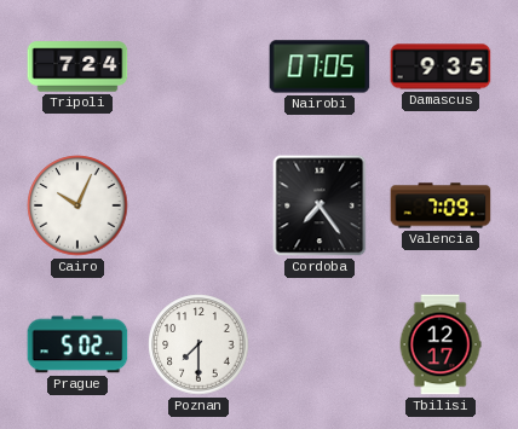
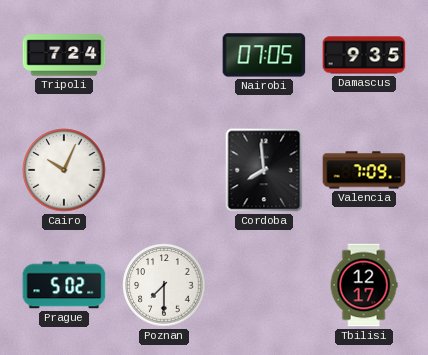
Cordoba: 7:24 -> 7:59 (264, 170)
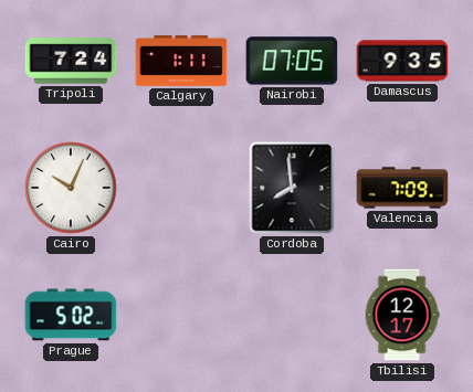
Calgary: none -> 1:11 (181, 61)
Poznan: 7:30 -> none (164, 285)
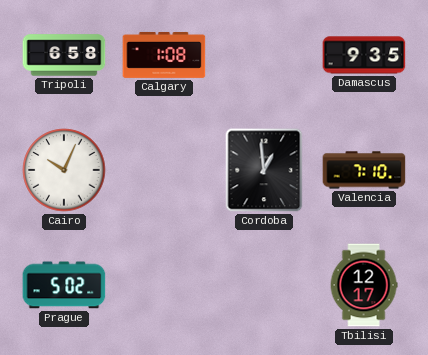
Tripoli: 7:24 -> 6:58 (64, 55)
Calgary: 1:11 -> 1:08 (164, 55)
Nairobi: 07:05 -> none (292, 61)
Cordoba: 7:59 -> 12:59 (264, 170)
Valencia: 7:09 -> 7:10 (364, 170)
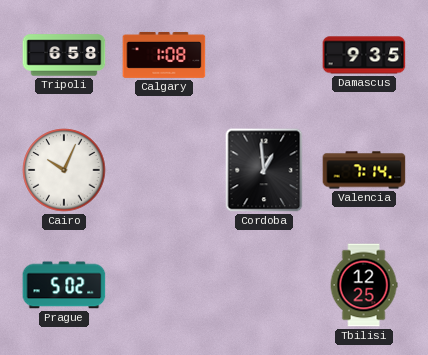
Valencia: 7:10 -> 7:14 (364, 170)
Tbilisi: 12:17 -> 12:25 (364, 285)
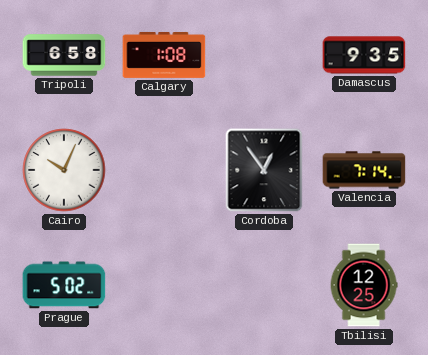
Cordoba: 12:59 -> 12:54 (264, 170)
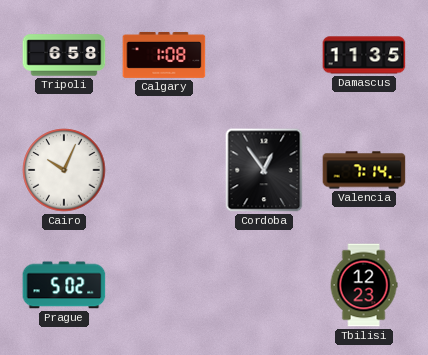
Damascus: 9:35 -> 11:35 (364, 55)
Tbilisi: 12:25 -> 12:23 (364, 285)
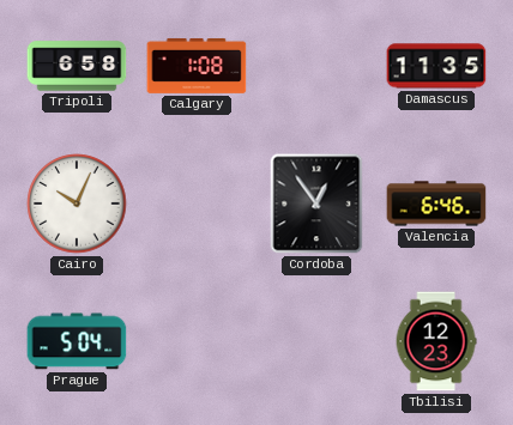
Valencia: 7:14 -> 6:46 (436, 204)
Prague: 5:02 -> 5:04 (77, 341)
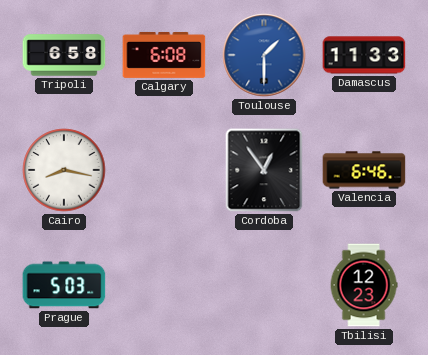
Calgary: 1:08 -> 6:08 (164, 55)
Toulouse: none -> 1:30 (264, 55)
Damascus: 11:35 -> 11:33 (364, 55)
Cairo: 10:04 -> 8:17 (64, 170)
Prague: 5:04 -> 5:03 (64, 285)
